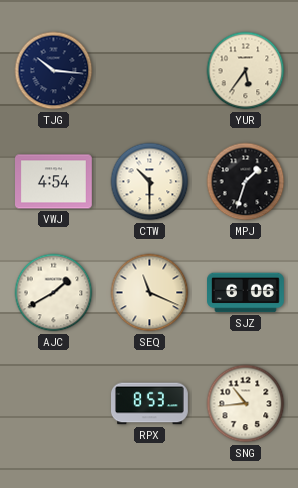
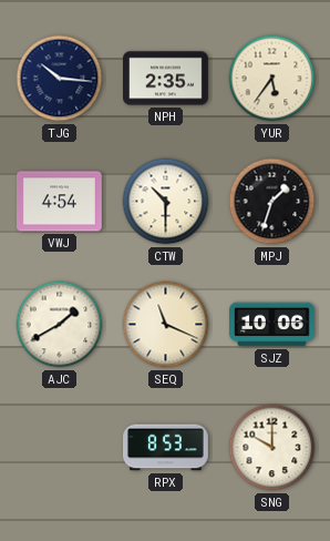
NPH: none -> 2:35 (166, 79)
SJZ: 6:06 -> 10:06 (272, 325)
SNG: 10:44 -> 10:00 (272, 448)
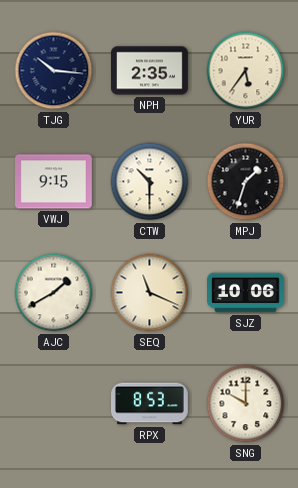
VWJ: 4:54 -> 9:15 (54, 182)
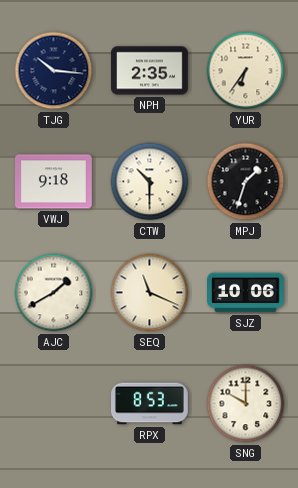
YUR: 5:36 -> 6:36 (246, 71)
VWJ: 9:15 -> 9:18 (54, 182)
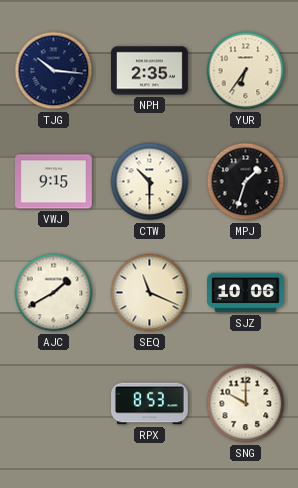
VWJ: 9:18 -> 9:15 (54, 182)
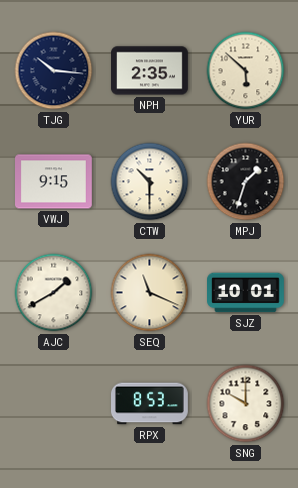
YUR: 6:36 -> 5:52 (246, 71)
SJZ: 10:06 -> 10:01 (246, 293)
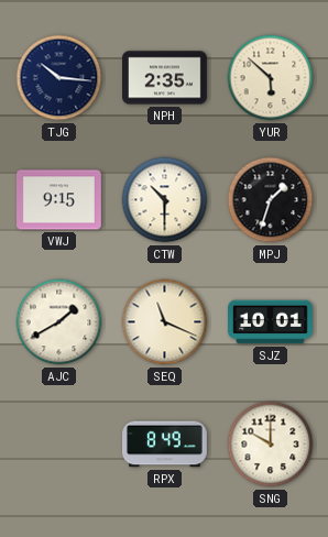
RPX: 8:53 -> 8:49 (165, 445)
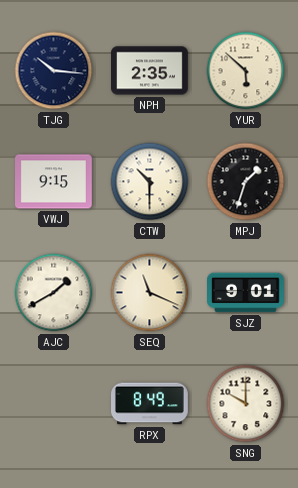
SJZ: 10:01 -> 9:01 (246, 293)
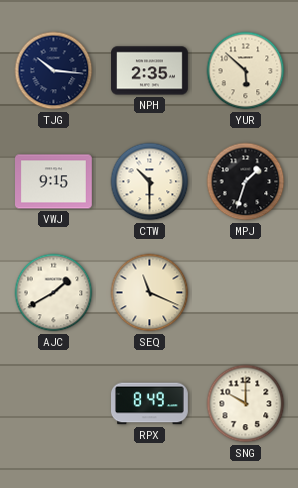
SJZ: 9:01 -> none (246, 293)
